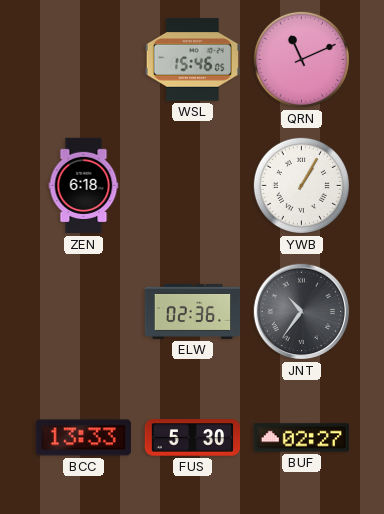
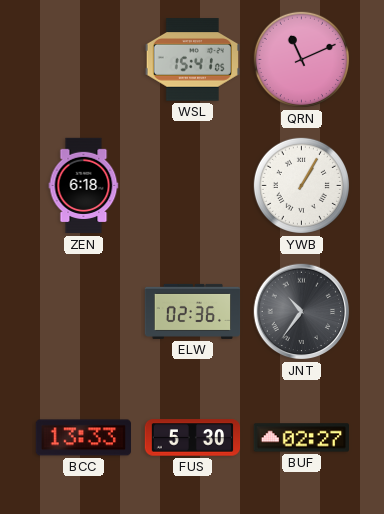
WSL: 15:46 -> 15:41 (192, 60)
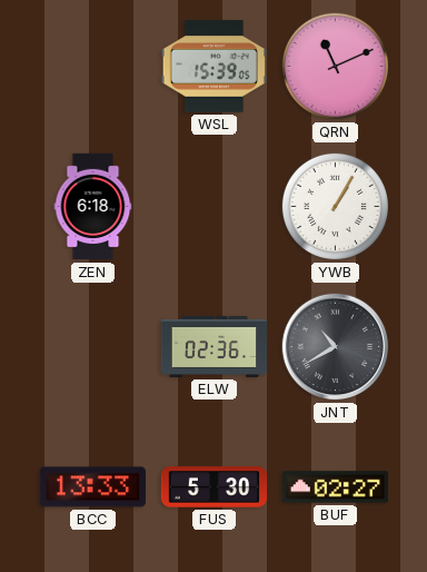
WSL: 15:41 -> 15:39 (213, 67)
JNT: 10:36 -> 10:40 (336, 347)
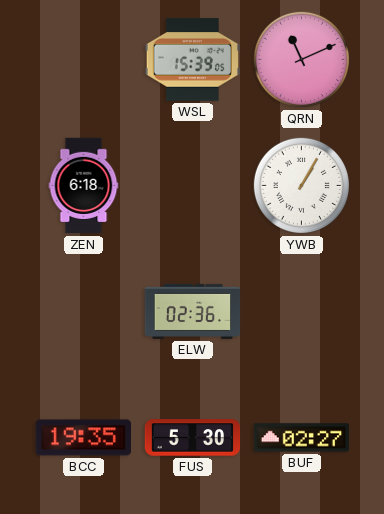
JNT: 10:40 -> none (336, 347)
BCC: 13:33 -> 19:35 (83, 438)
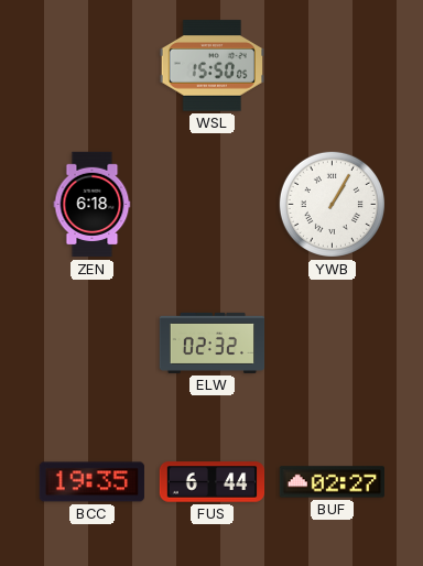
WSL: 15:39 -> 15:50 (211, 66)
QRN: 11:11 -> none (301, 59)
ELW: 02:36 -> 02:32 (213, 342)
FUS: 5:30 -> 6:44 (213, 482)
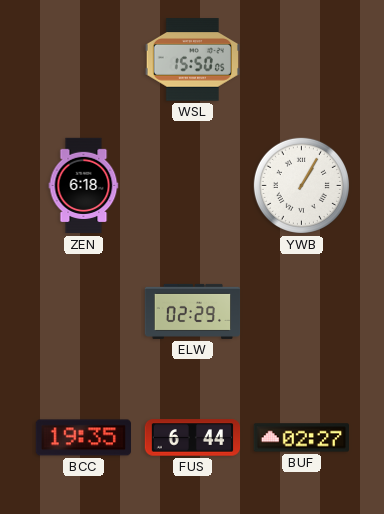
ELW: 02:32 -> 02:29 (193, 311)
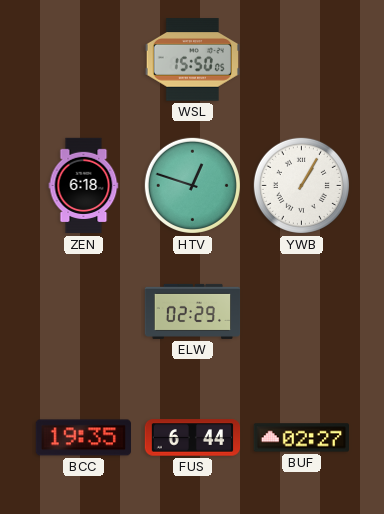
HTV: none -> 12:48 (192, 185)
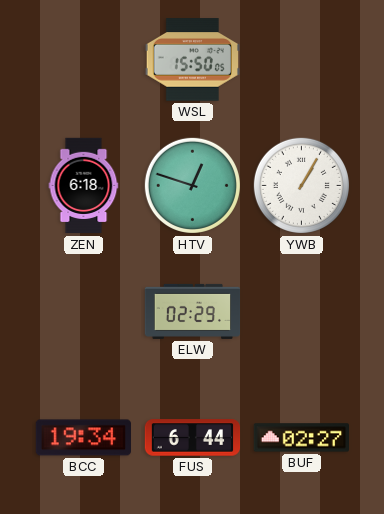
BCC: 19:35 -> 19:34 (83, 438)
